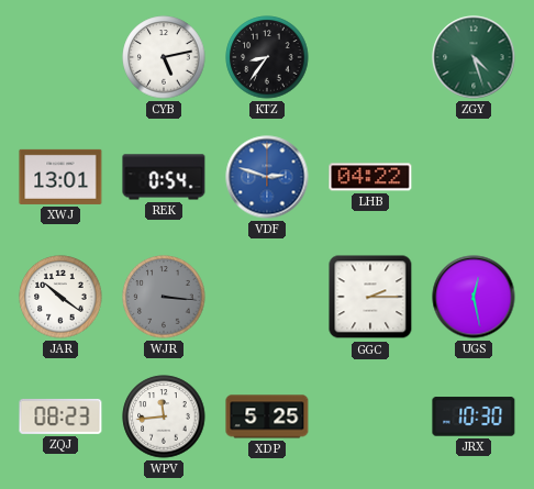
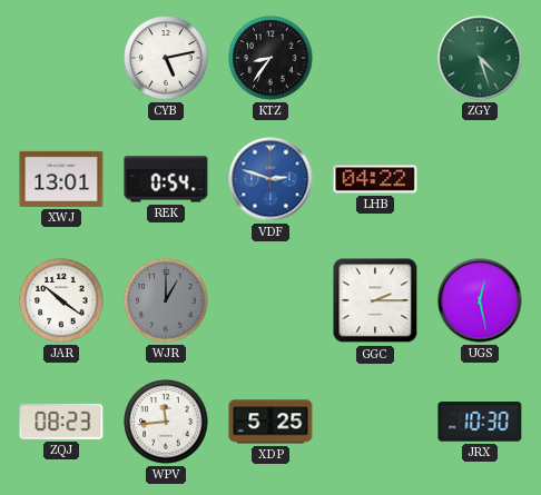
WJR: 3:16 -> 1:00 (166, 300)
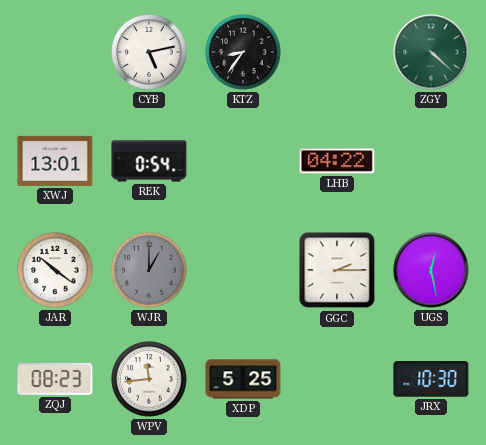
ZGY: 4:27 -> 4:22 (431, 52)
VDF: 2:48 -> none (270, 179)
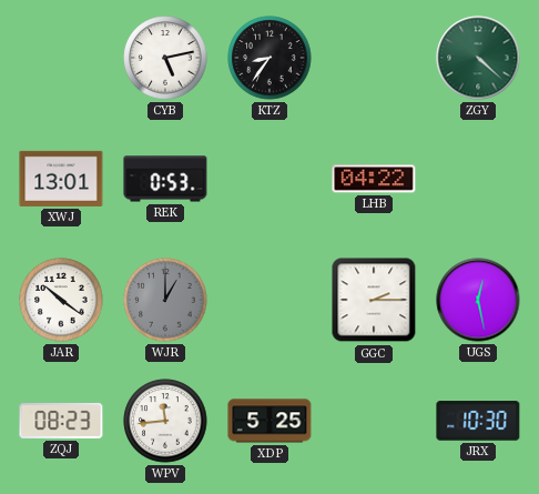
REK: 0:54 -> 0:53 (165, 179)
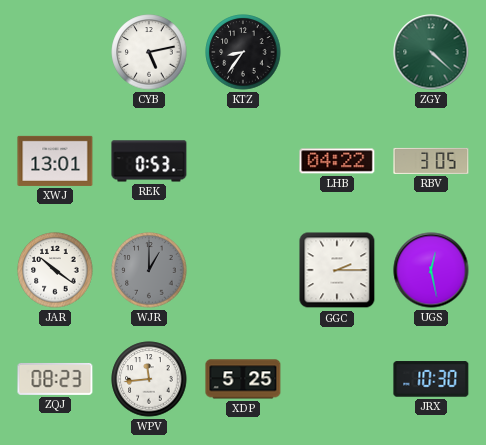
RBV: none -> 3:05 (431, 161)
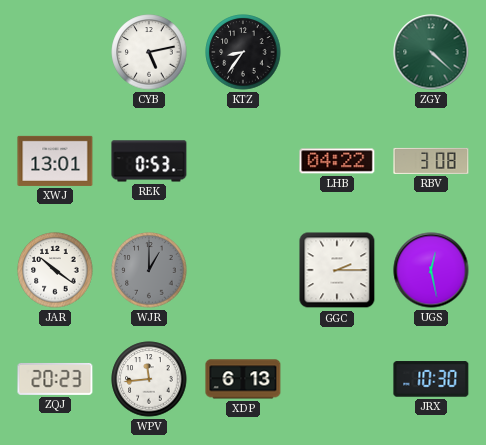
RBV: 3:05 -> 3:08 (431, 161)
ZQJ: 08:23 -> 20:23 (55, 379)
XDP: 5:25 -> 6:13 (243, 379)
